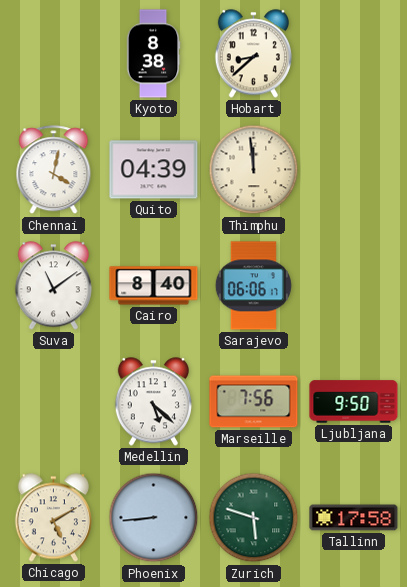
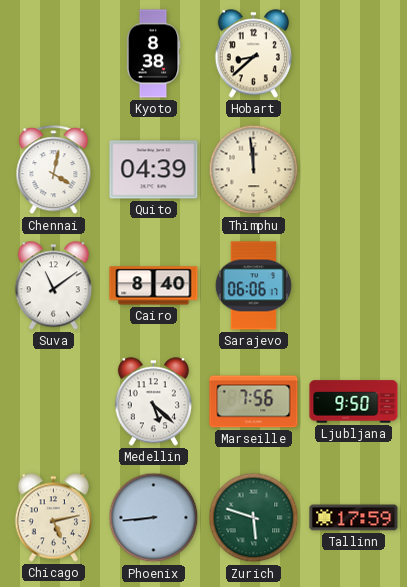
Chicago: 5:10 -> 5:13 (53, 518)
Tallinn: 17:58 -> 17:59 (354, 518)
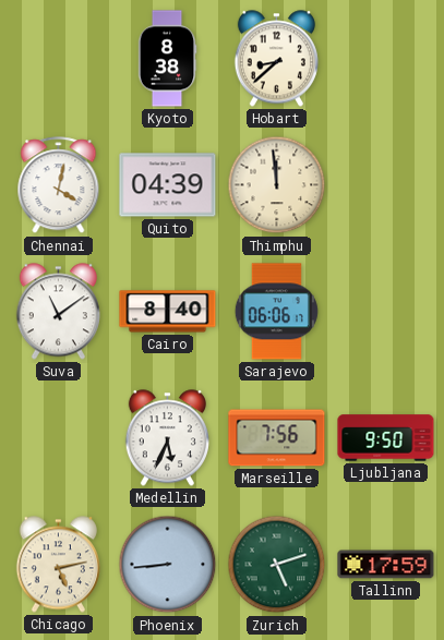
Medellin: 5:22 -> 5:34 (167, 438)
Zurich: 5:48 -> 5:12 (277, 565)
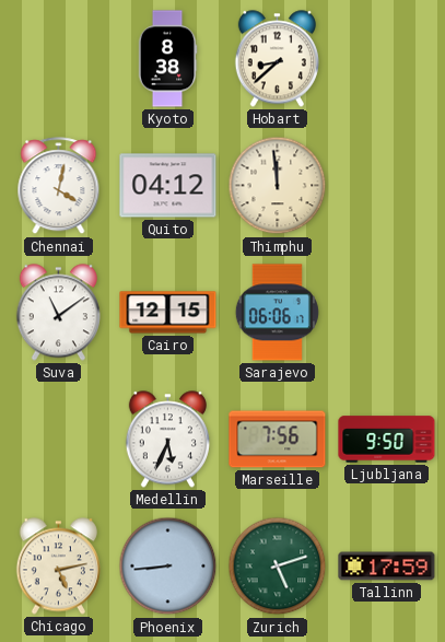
Quito: 04:39 -> 04:12 (168, 186)
Cairo: 8:40 -> 12:15 (168, 313)
